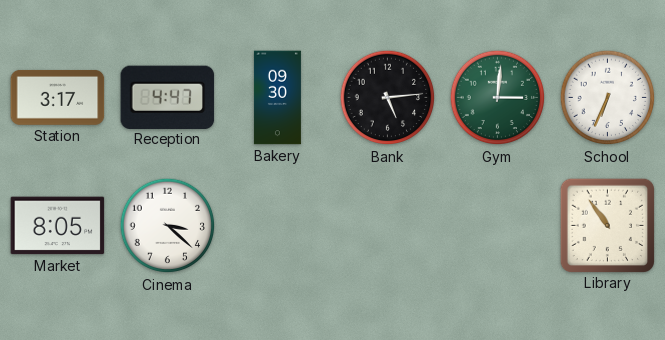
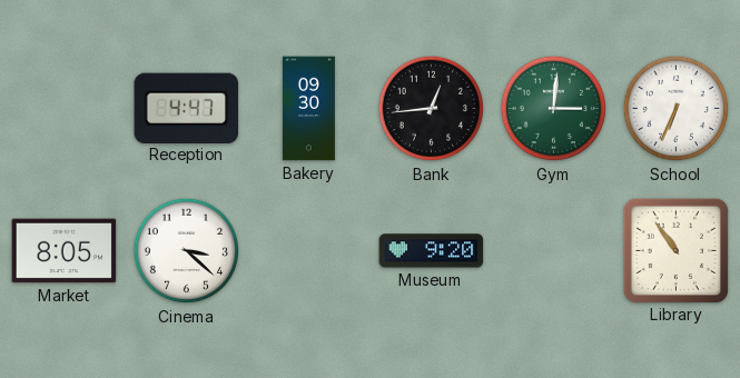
Station: 3:17 -> none (58, 97)
Bank: 5:14 -> 12:44 (432, 109)
Museum: none -> 9:20 (432, 251)
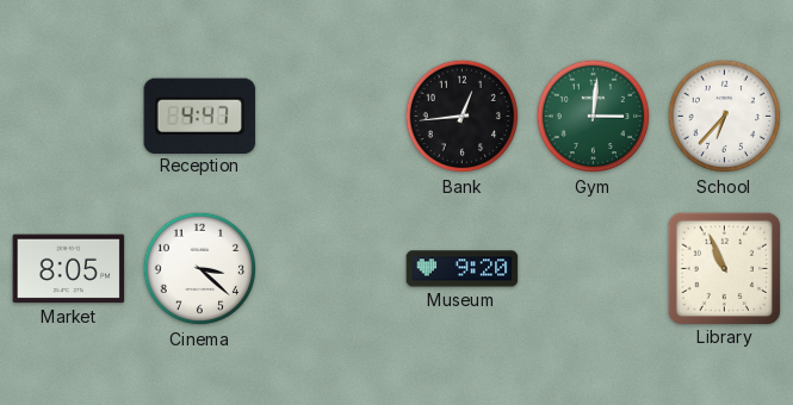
Bakery: 09:30 -> none (308, 109)
School: 6:34 -> 6:37 (725, 117)
Library: 10:54 -> 10:56 (724, 268)
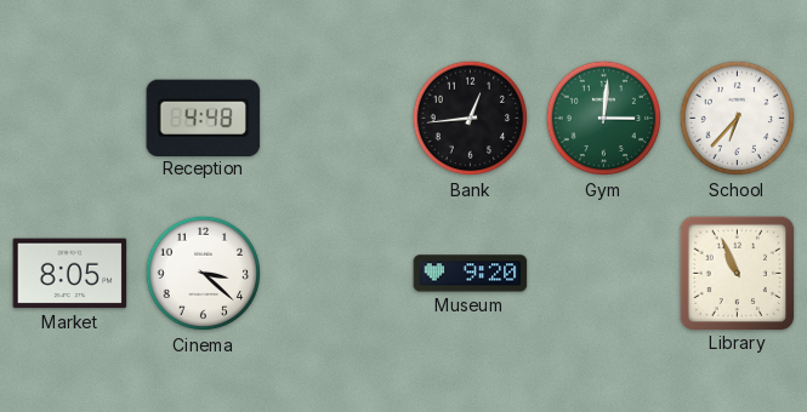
Reception: 4:47 -> 4:48 (204, 118)
